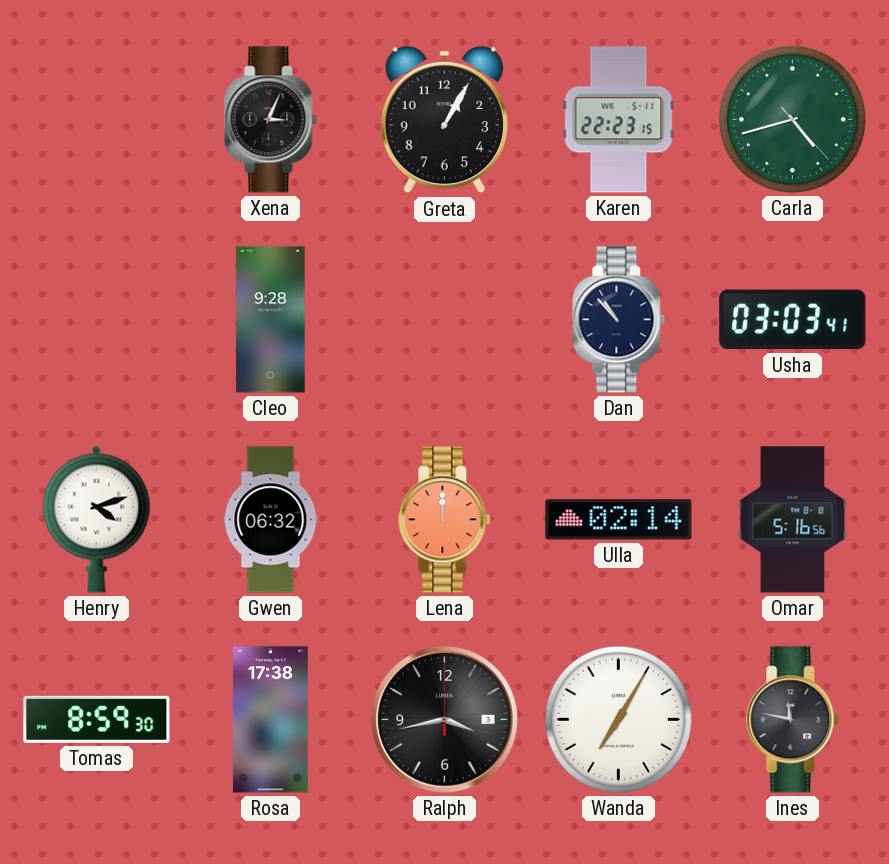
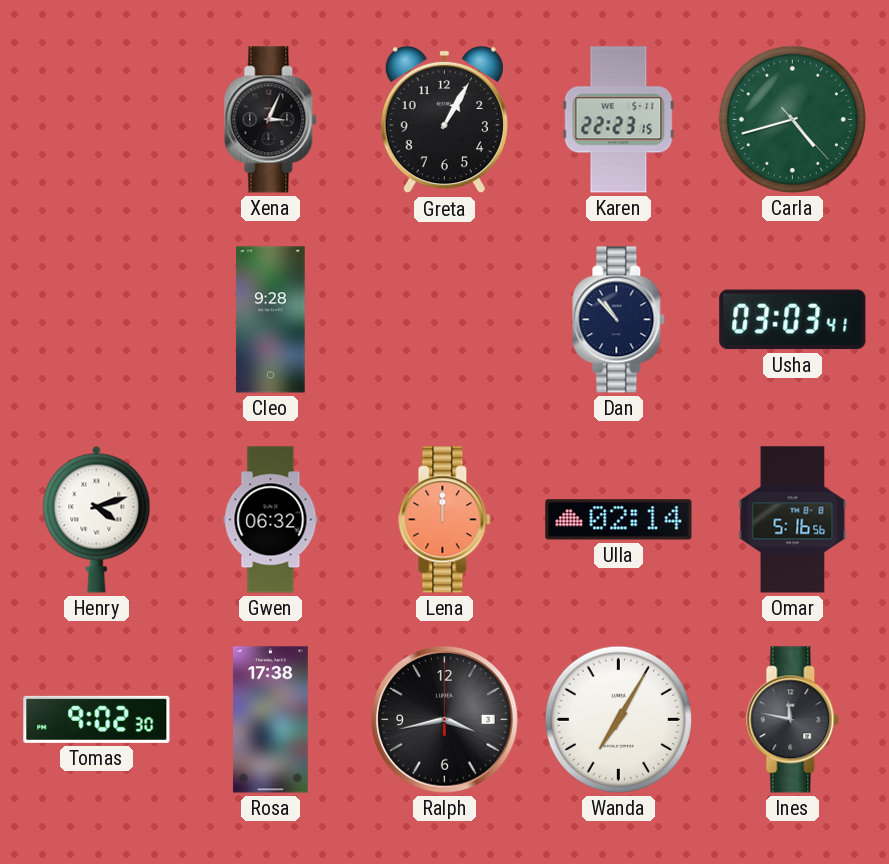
Tomas: 8:59 -> 9:02 (97, 719)
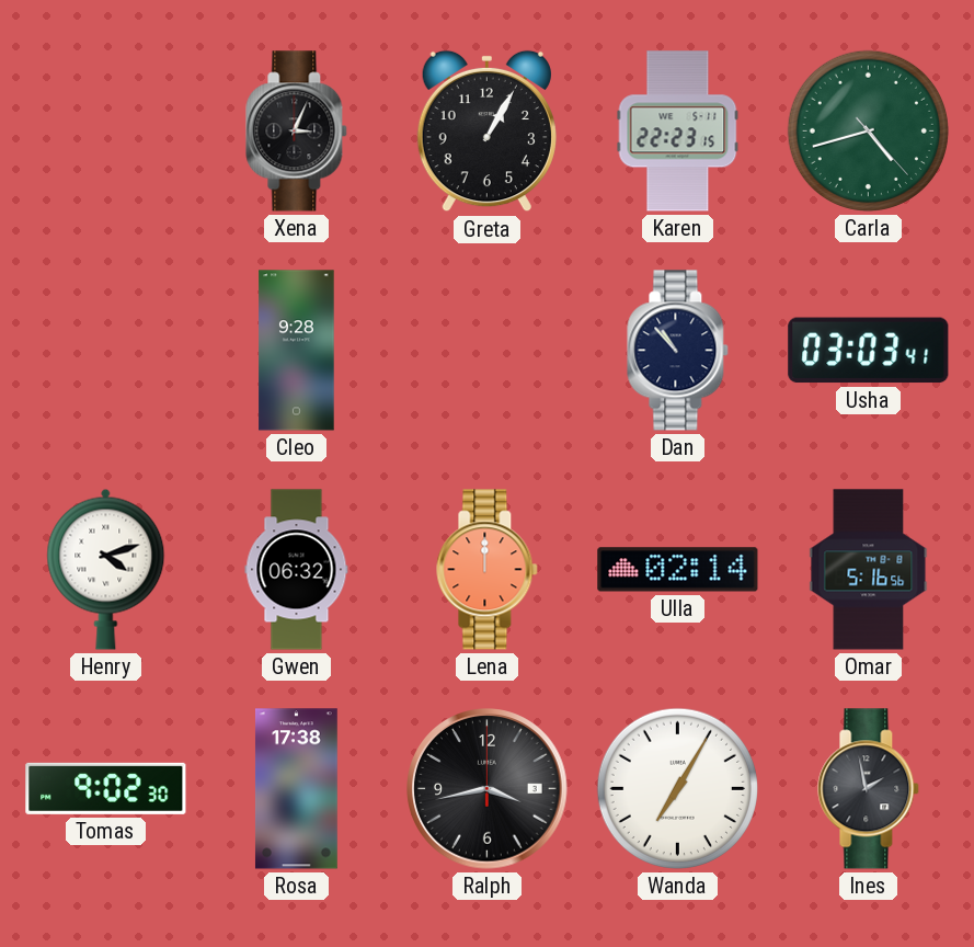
Ines: 11:47 -> 1:58 (869, 789)
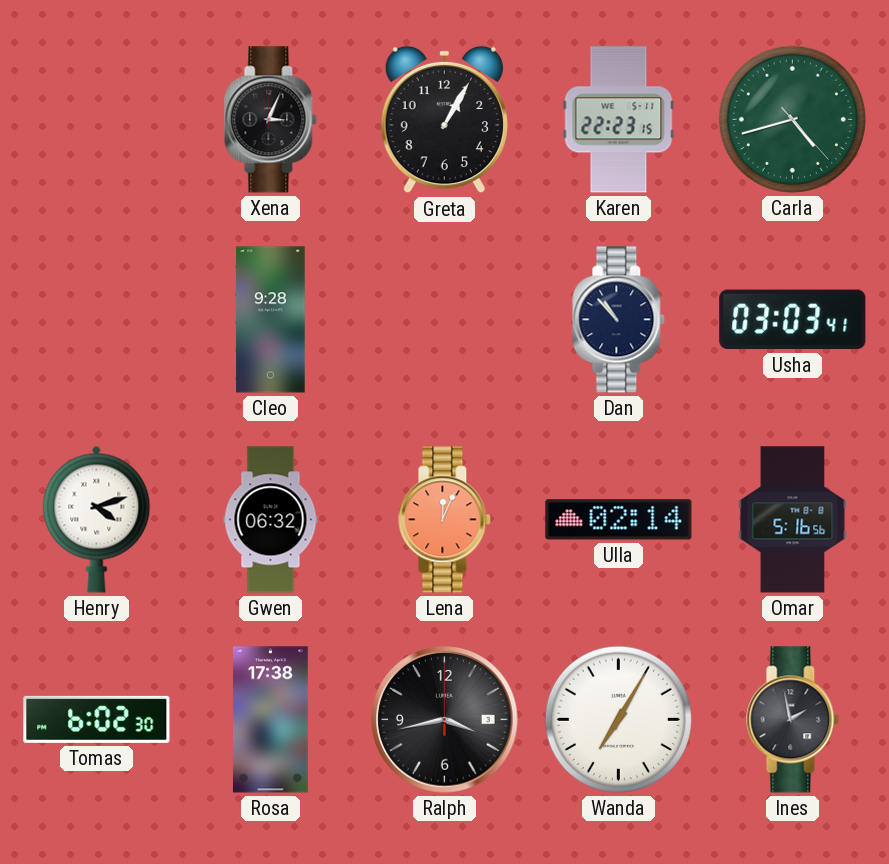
Lena: 12:00 -> 12:04 (445, 520)
Tomas: 9:02 -> 6:02 (97, 719)
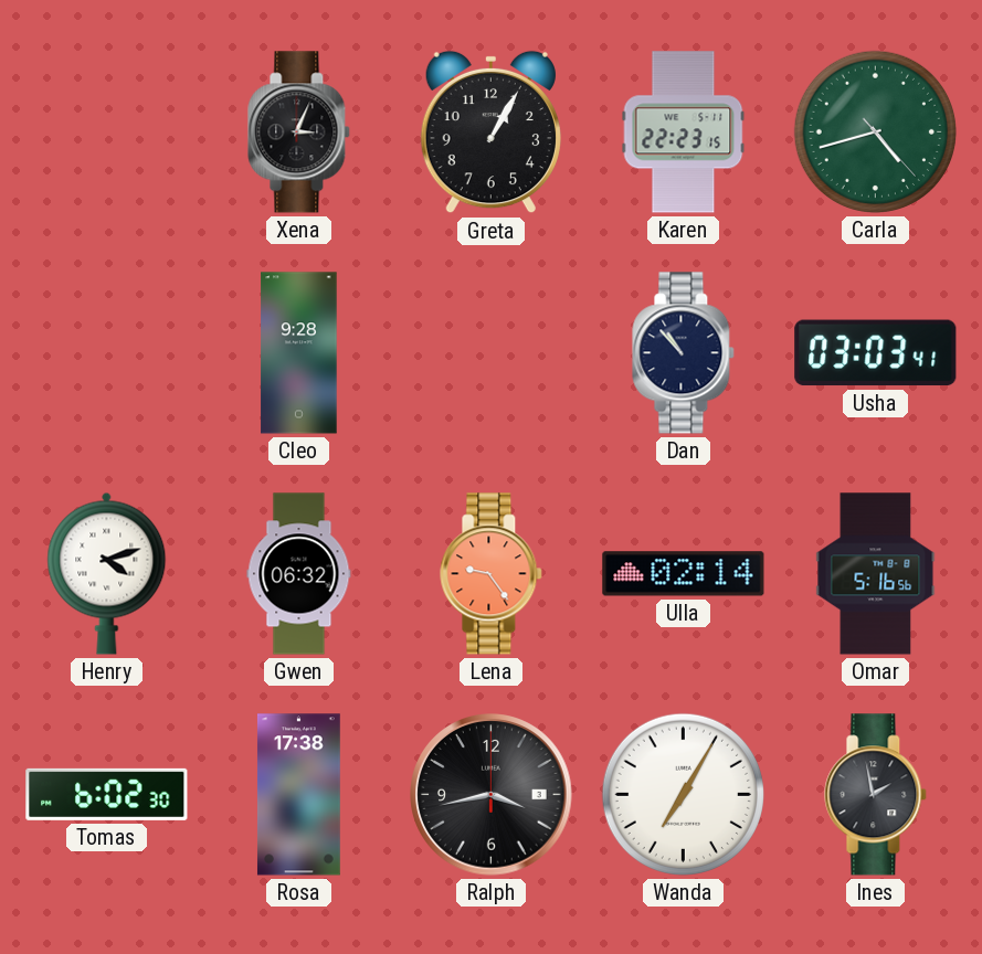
Lena: 12:04 -> 9:24 (492, 574)
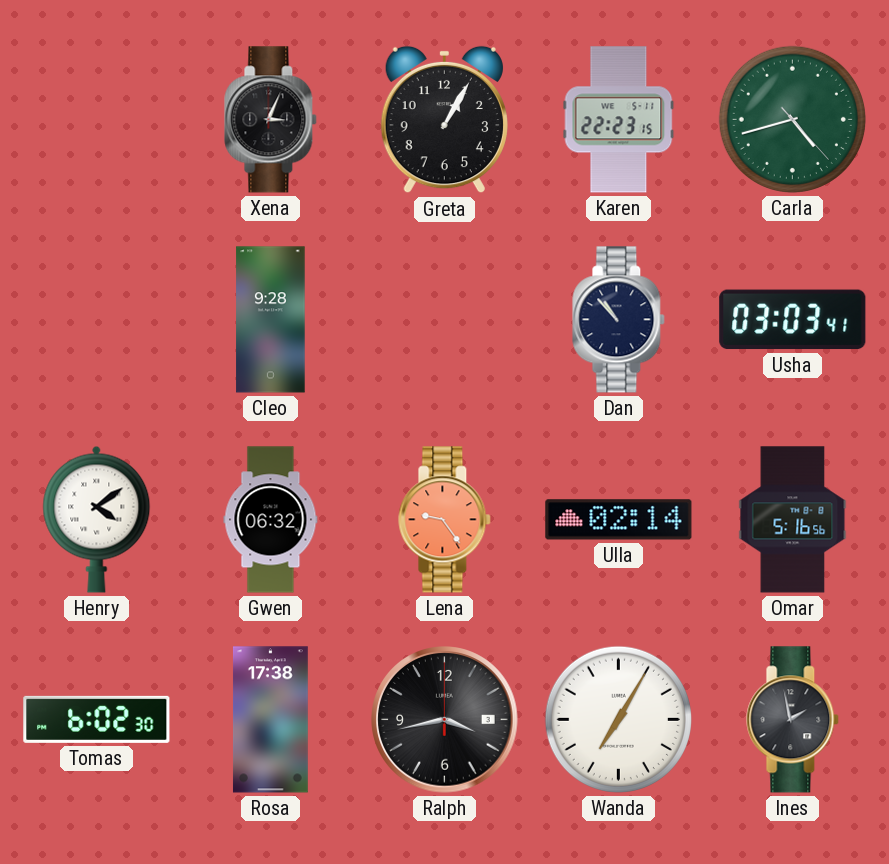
Henry: 4:12 -> 4:09 (97, 519)
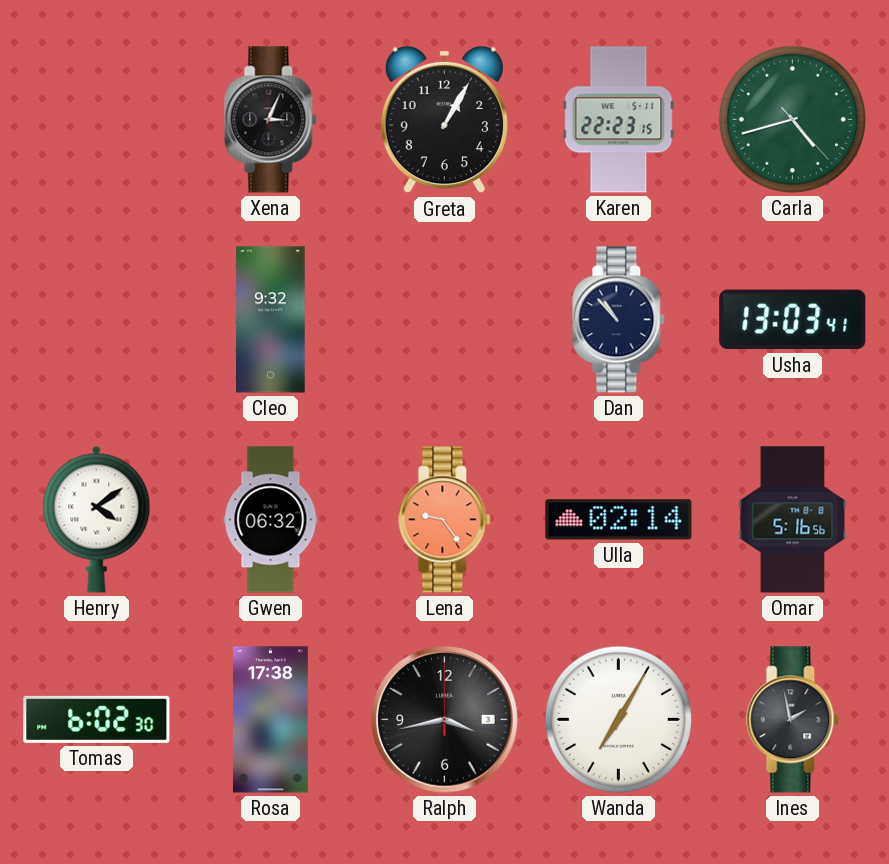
Cleo: 9:28 -> 9:32 (271, 320)
Usha: 03:03 -> 13:03 (793, 320)
